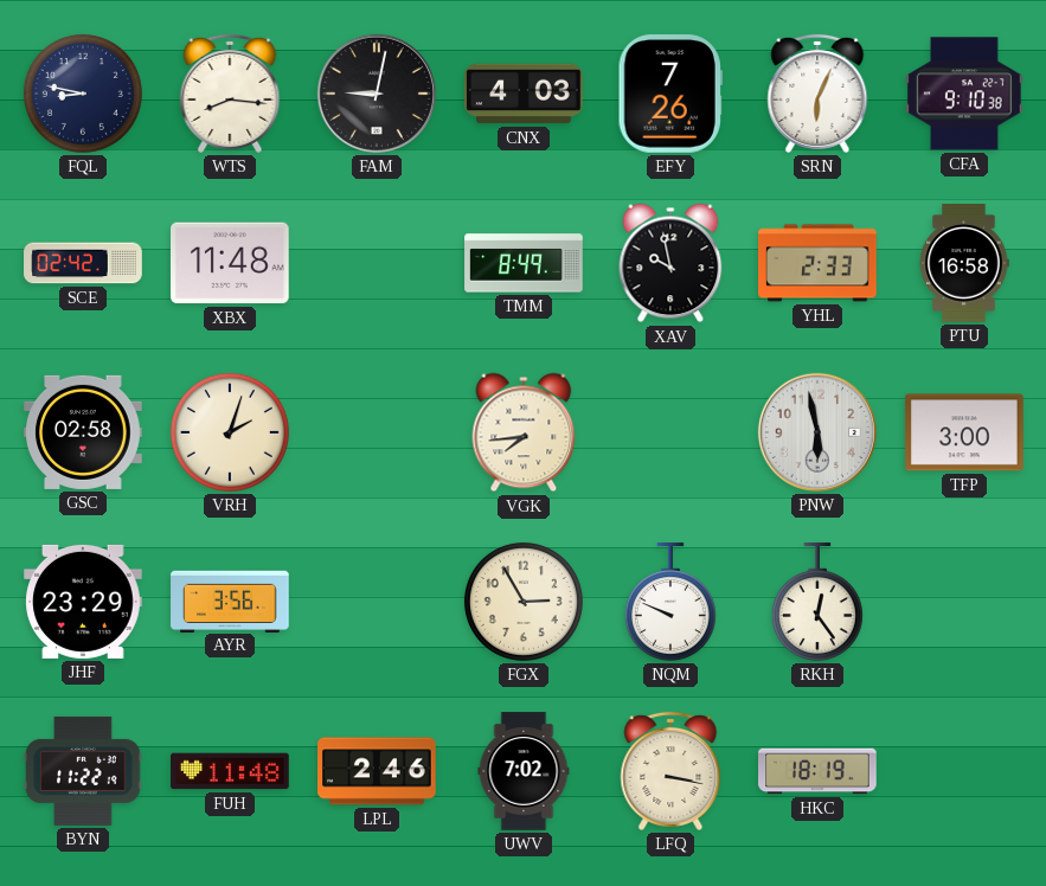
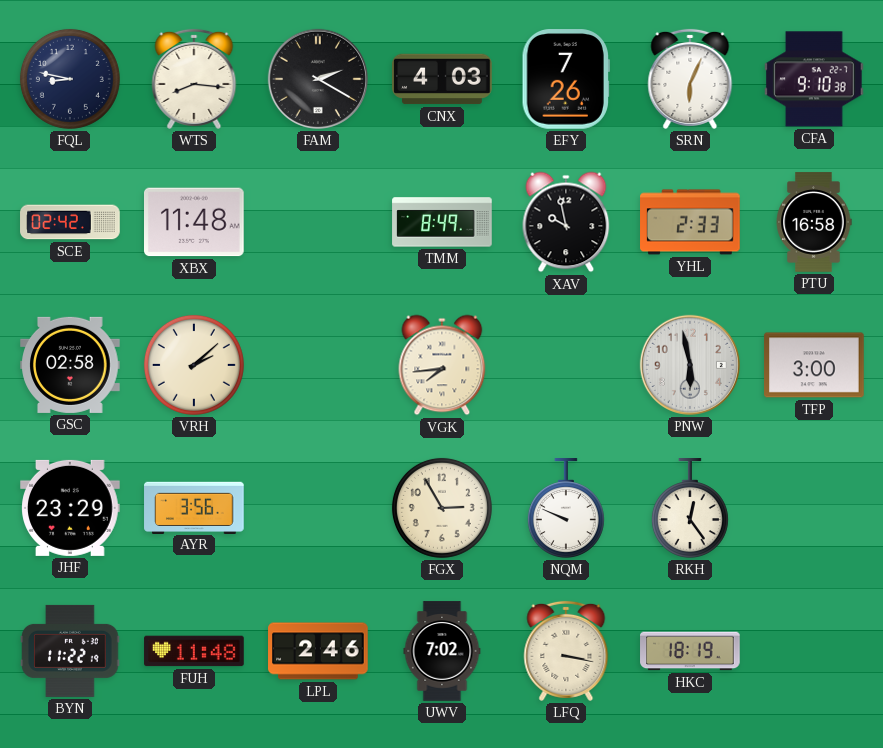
FAM: 9:02 -> 2:20 (318, 79)
VRH: 2:03 -> 2:08 (194, 365)
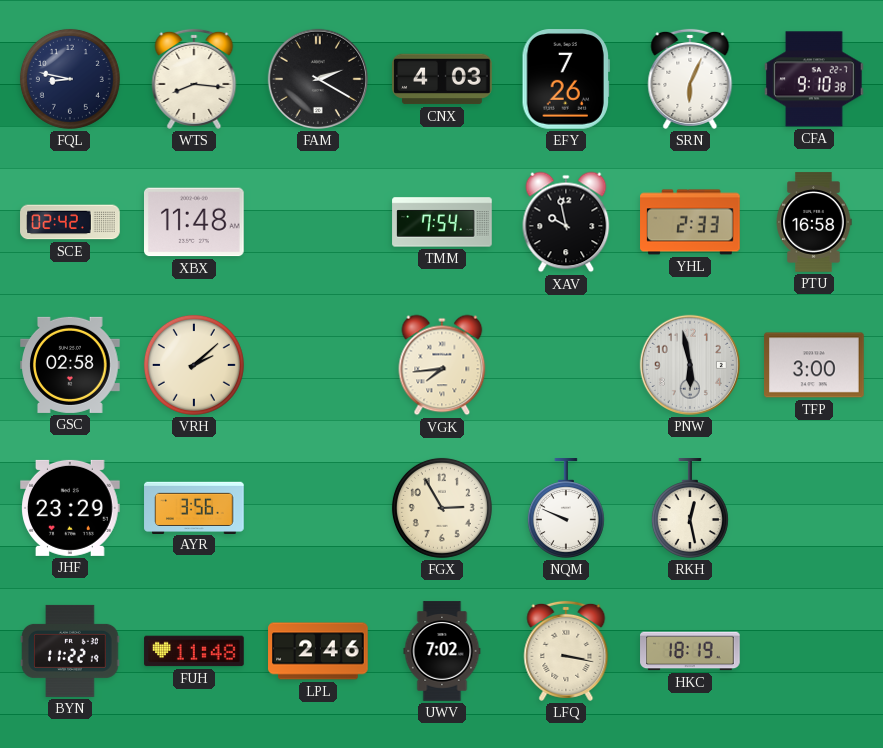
TMM: 8:49 -> 7:54 (442, 222)
RKH: 12:24 -> 12:28 (690, 508)
